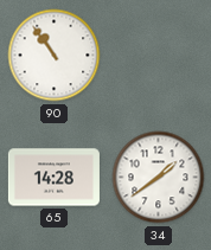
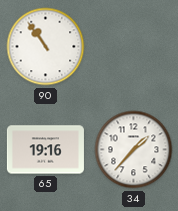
65: 14:28 -> 19:16 (45, 150)
34: 1:39 -> 1:37 (134, 150)
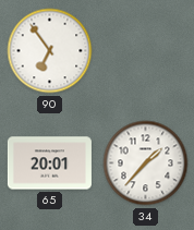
90: 10:54 -> 6:54 (50, 51)
65: 19:16 -> 20:01 (49, 164)
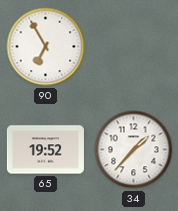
90: 6:54 -> 6:55 (46, 47)
65: 20:01 -> 19:52 (45, 150)
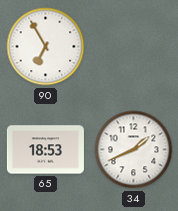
65: 19:52 -> 18:53 (45, 150)
34: 1:37 -> 1:41 (134, 150)
